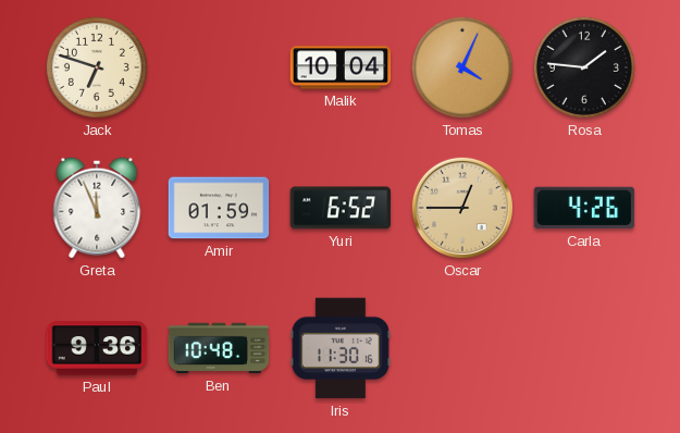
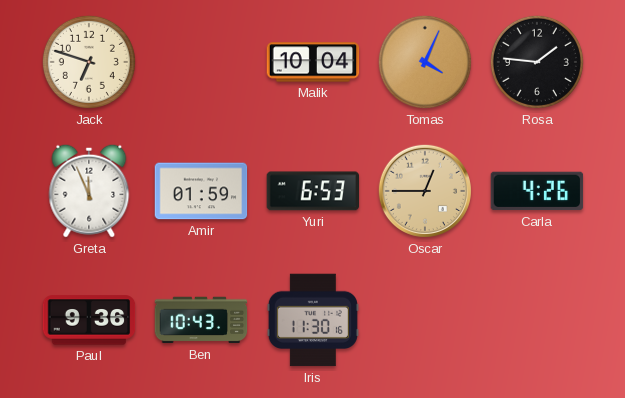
Yuri: 6:52 -> 6:53 (313, 191)
Ben: 10:48 -> 10:43 (201, 320)
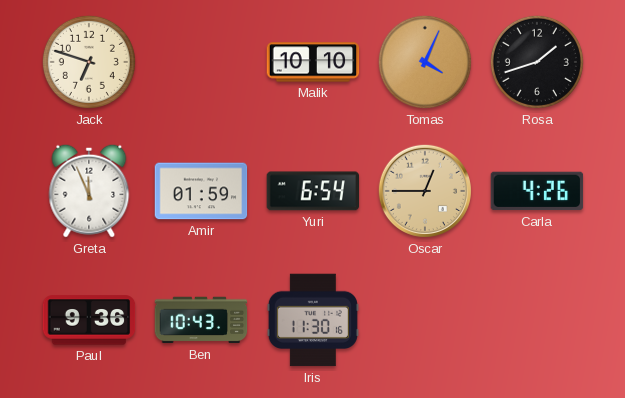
Malik: 10:04 -> 10:10 (313, 62)
Rosa: 1:46 -> 1:42 (537, 62)
Yuri: 6:53 -> 6:54 (313, 191)
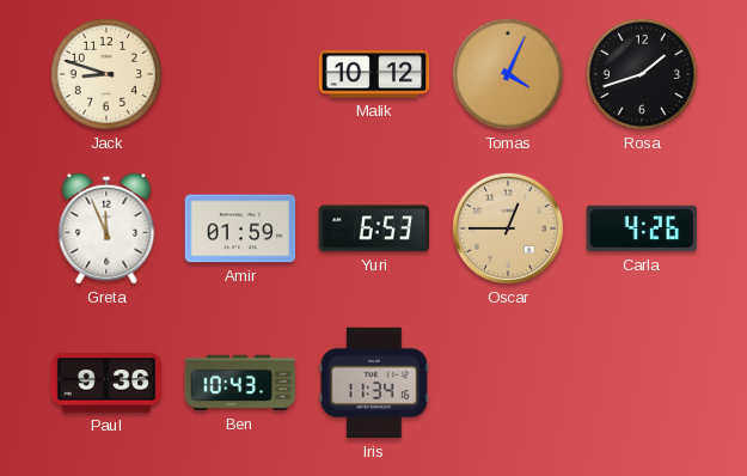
Jack: 6:48 -> 8:48 (106, 74)
Malik: 10:10 -> 10:12 (374, 74)
Yuri: 6:54 -> 6:53 (374, 228)
Iris: 11:30 -> 11:34 (374, 383)
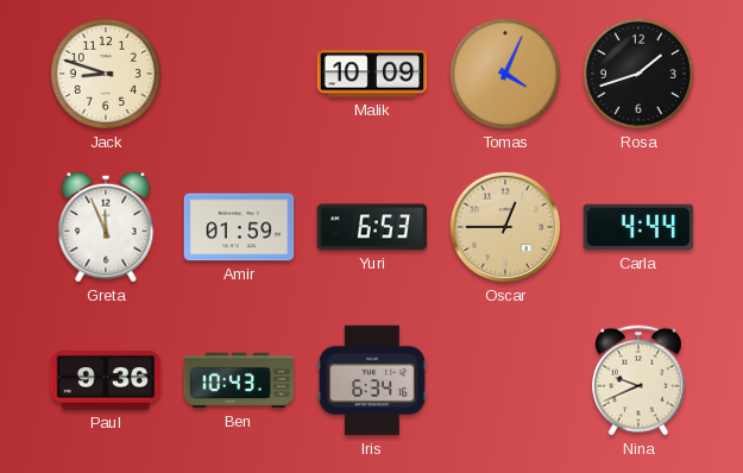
Malik: 10:12 -> 10:09 (372, 74)
Carla: 4:26 -> 4:44 (638, 227)
Iris: 11:34 -> 6:34 (372, 380)
Nina: none -> 9:41 (638, 380)
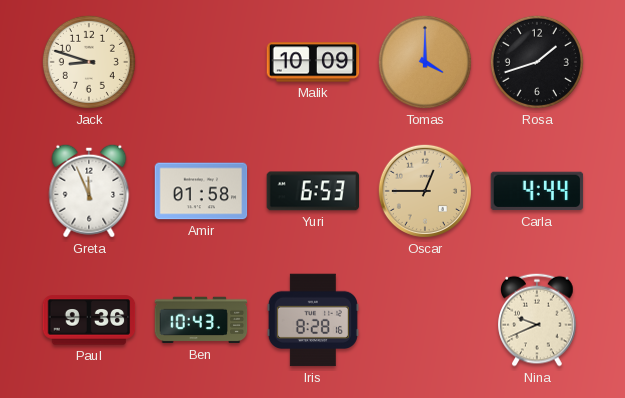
Tomas: 4:04 -> 4:00 (425, 62)
Amir: 01:59 -> 01:58 (201, 191)
Iris: 6:34 -> 8:28 (313, 320)
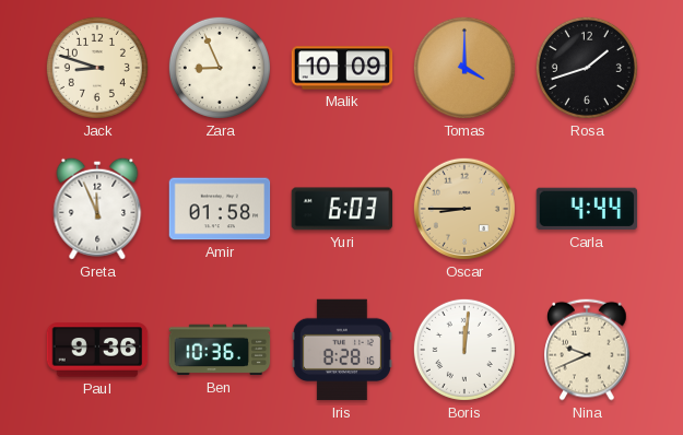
Zara: none -> 8:56 (220, 68)
Yuri: 6:53 -> 6:03 (342, 209)
Oscar: 12:45 -> 8:45 (464, 209)
Ben: 10:43 -> 10:36 (220, 350)
Boris: none -> 12:01 (464, 350)
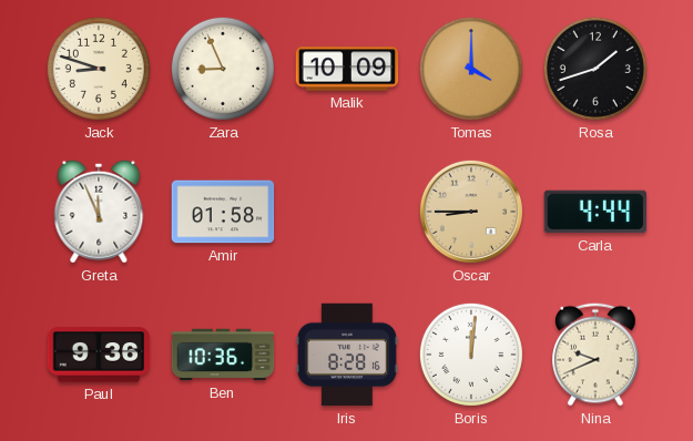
Yuri: 6:03 -> none (342, 209)
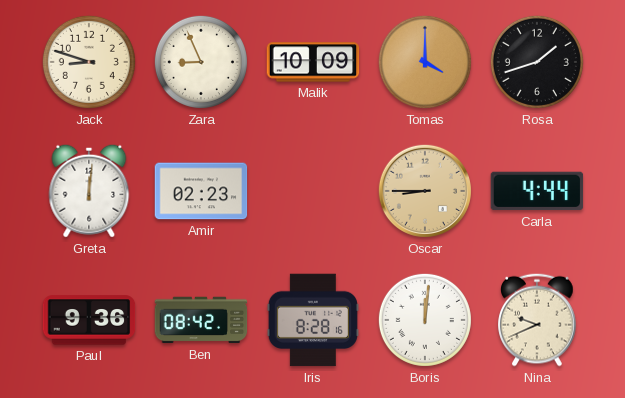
Greta: 11:56 -> 12:01 (89, 191)
Amir: 01:58 -> 02:23 (201, 191)
Ben: 10:36 -> 08:42 (201, 320)
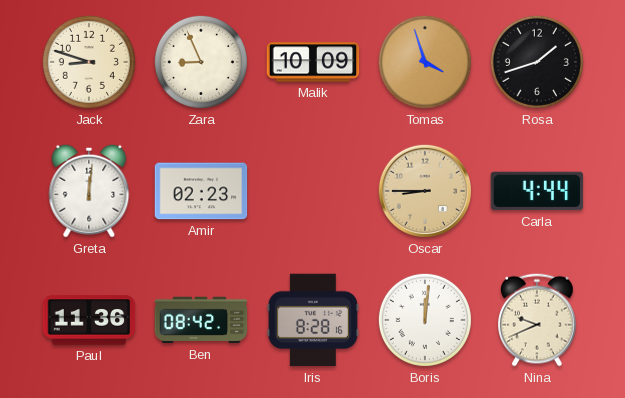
Tomas: 4:00 -> 3:57 (425, 62)
Paul: 9:36 -> 11:36 (89, 320)
